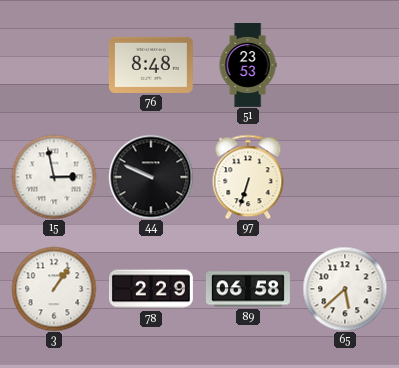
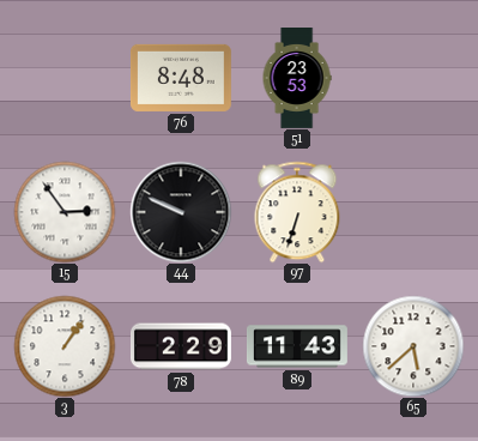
15: 2:58 -> 2:54 (65, 212)
89: 06:58 -> 11:43 (297, 346)
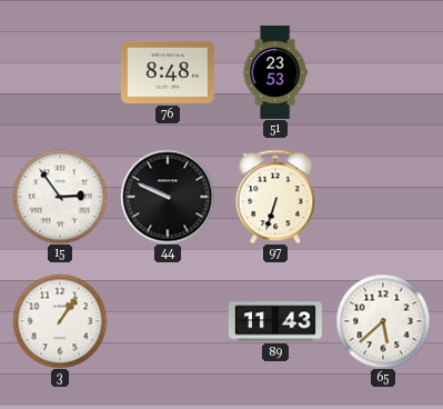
78: 2:29 -> none (182, 346)
